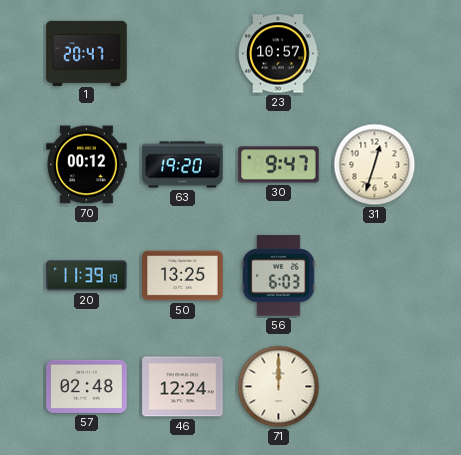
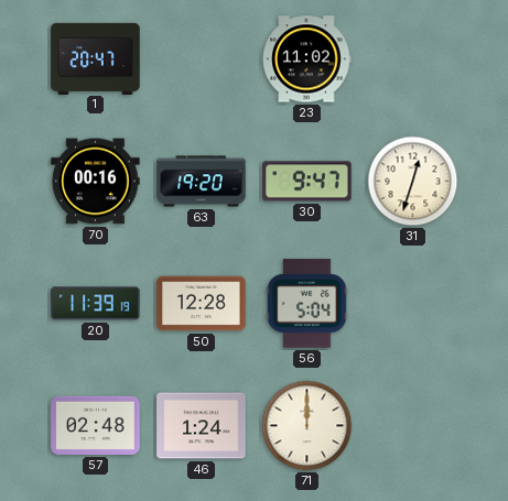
23: 10:57 -> 11:02 (307, 59)
70: 00:12 -> 00:16 (96, 182)
50: 13:25 -> 12:28 (202, 304)
56: 6:03 -> 5:04 (307, 304)
46: 12:24 -> 1:24 (202, 426)
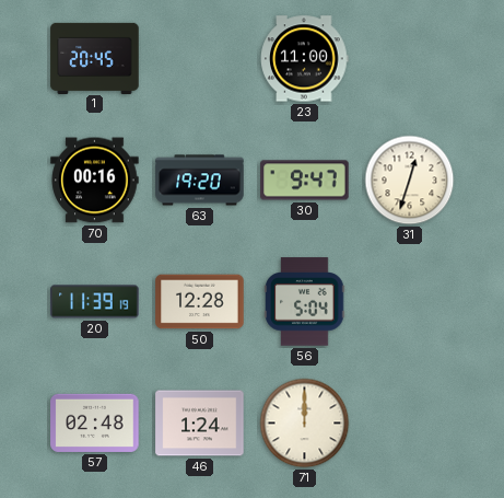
1: 20:47 -> 20:45 (95, 58)
23: 11:02 -> 11:00 (305, 59)
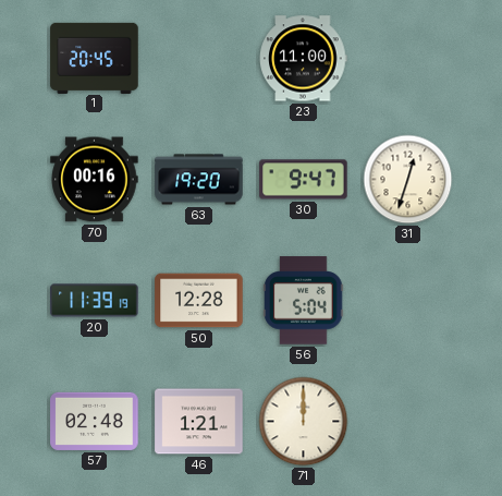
46: 1:24 -> 1:21 (199, 422)
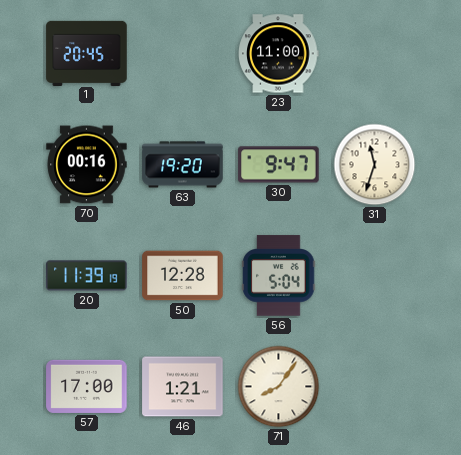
31: 12:33 -> 11:33 (375, 165)
57: 02:48 -> 17:00 (87, 386)
71: 12:00 -> 8:06 (279, 387)
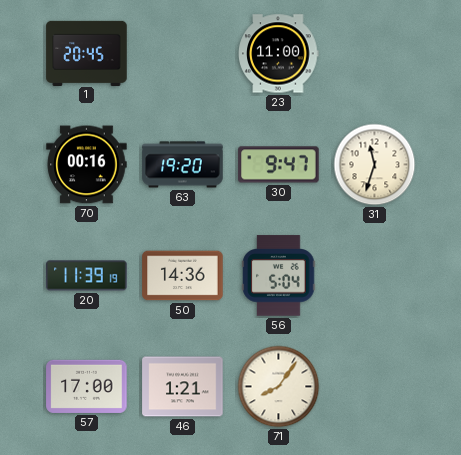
50: 12:28 -> 14:36 (183, 276)
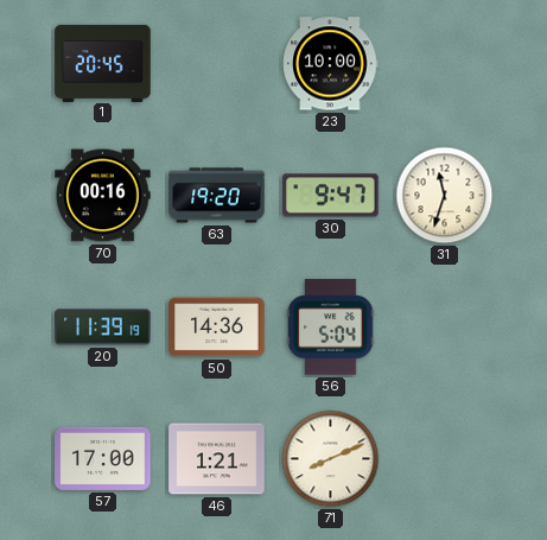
23: 11:00 -> 10:00 (331, 64)
71: 8:06 -> 8:11 (331, 459)
